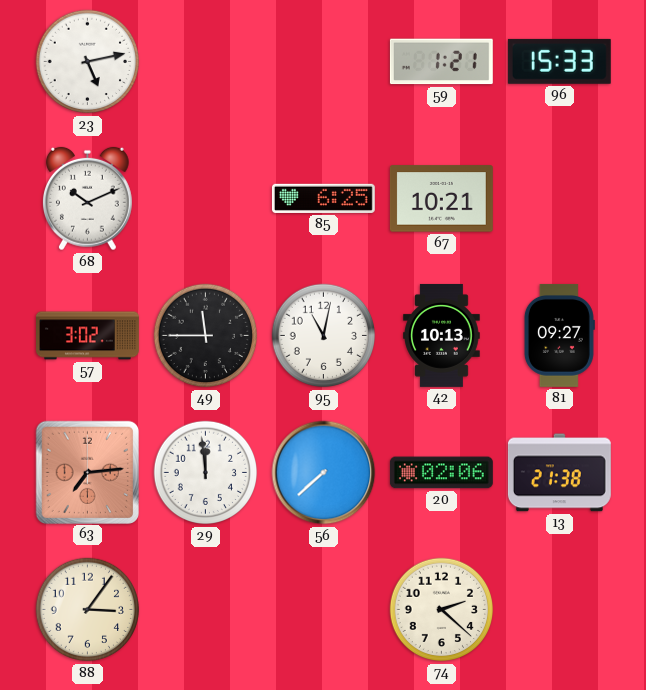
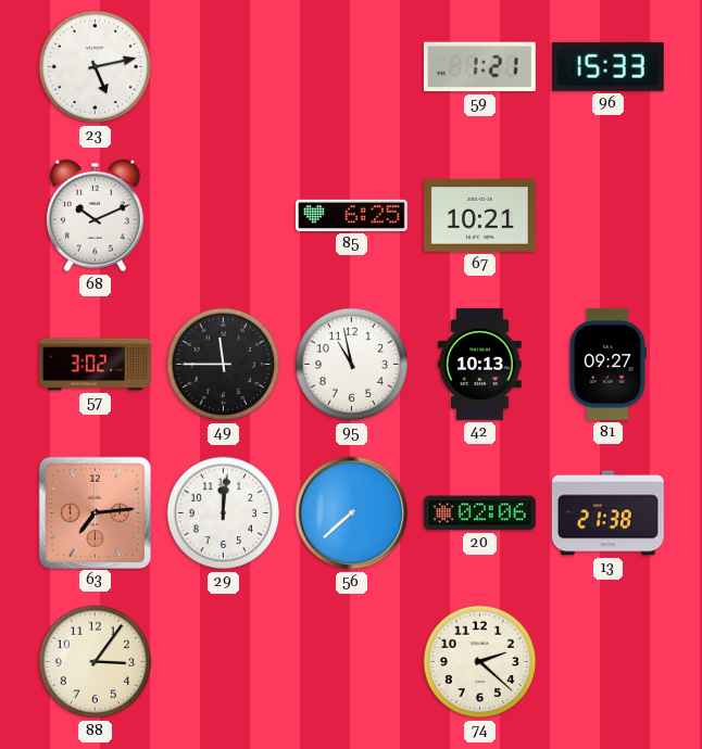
95: 11:02 -> 10:58 (352, 365)
29: 11:59 -> 12:01 (224, 513)
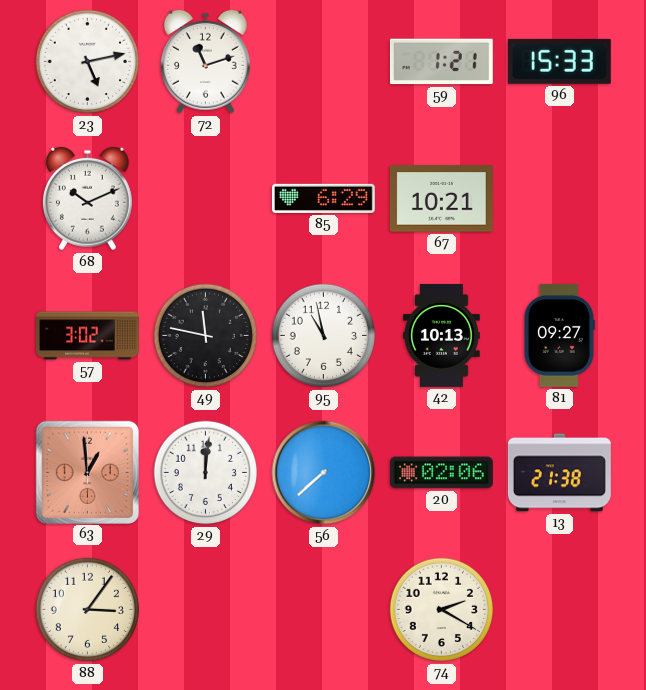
72: none -> 11:12 (205, 62)
85: 6:25 -> 6:29 (323, 198)
49: 11:45 -> 11:47 (206, 336)
63: 7:14 -> 12:59 (87, 472)
74: 2:22 -> 2:20 (442, 610)
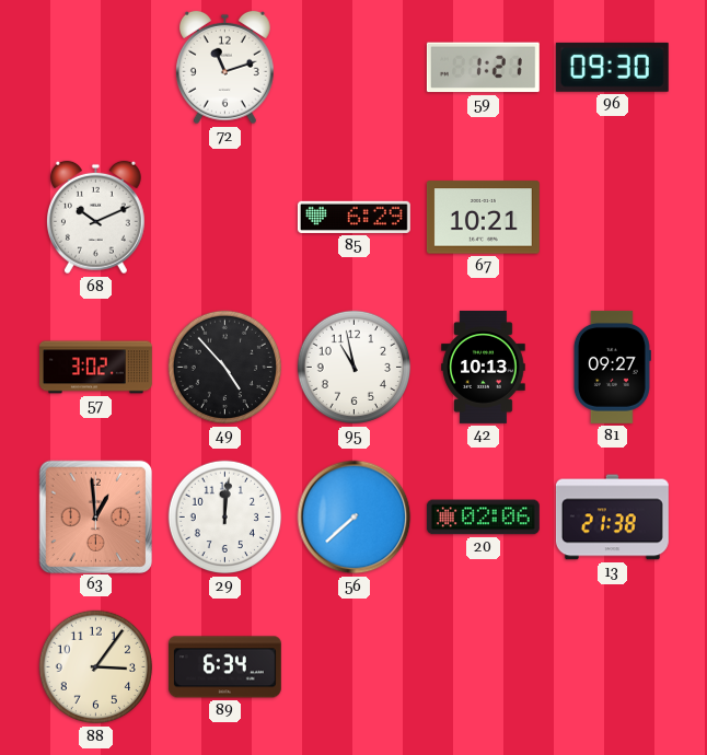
23: 5:13 -> none (88, 62)
96: 15:33 -> 09:30 (612, 67)
49: 11:47 -> 4:53 (225, 368)
89: none -> 6:34 (224, 667)
74: 2:20 -> none (442, 610)
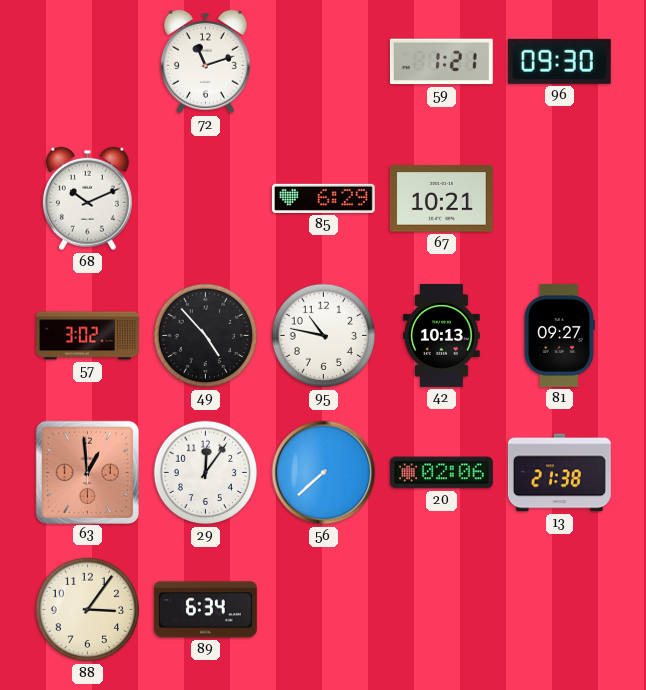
95: 10:58 -> 10:47 (324, 336)
29: 12:01 -> 12:06 (206, 473)
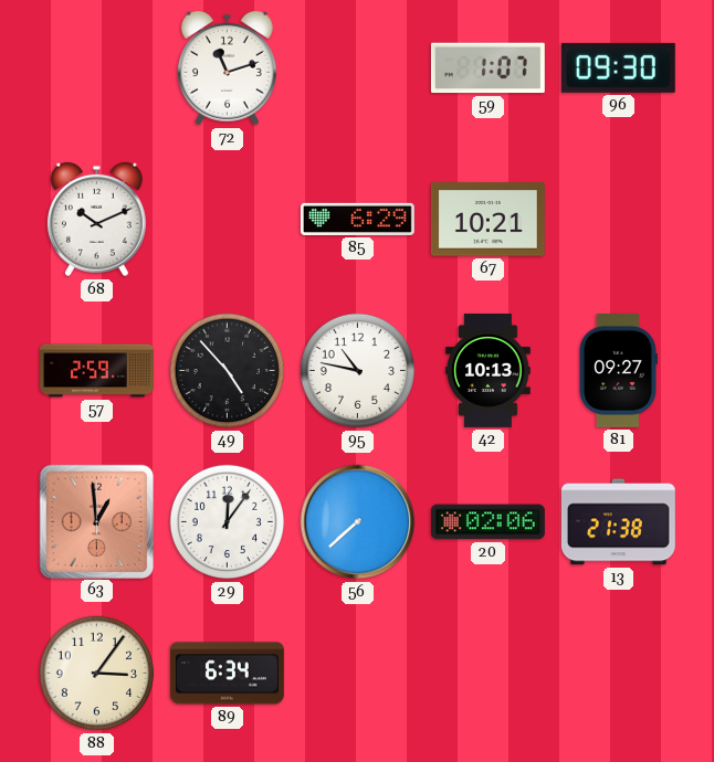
59: 1:21 -> 1:07 (487, 68)
57: 3:02 -> 2:59 (97, 371)
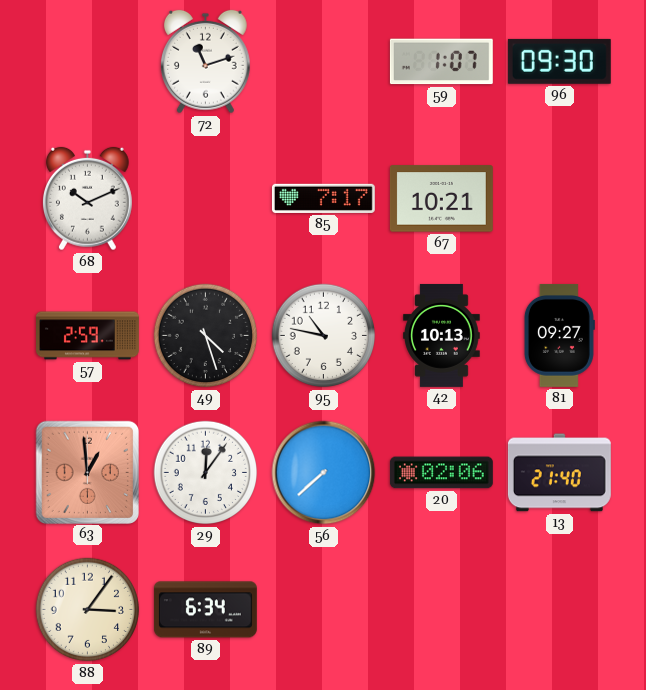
85: 6:29 -> 7:17 (323, 198)
49: 4:53 -> 4:27 (206, 336)
13: 21:38 -> 21:40 (559, 473)
